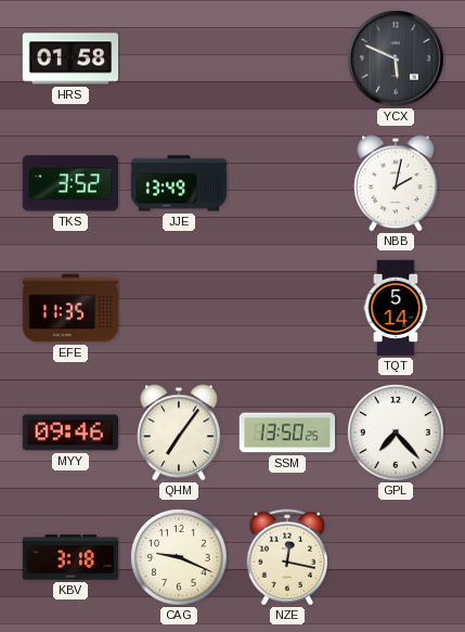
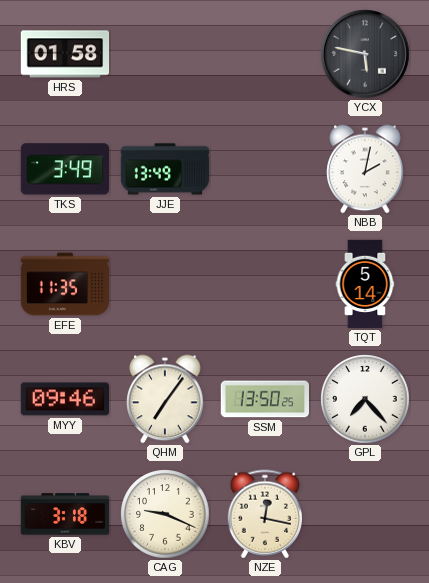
YCX: 5:49 -> 5:47 (365, 54)
TKS: 3:52 -> 3:49 (64, 169)
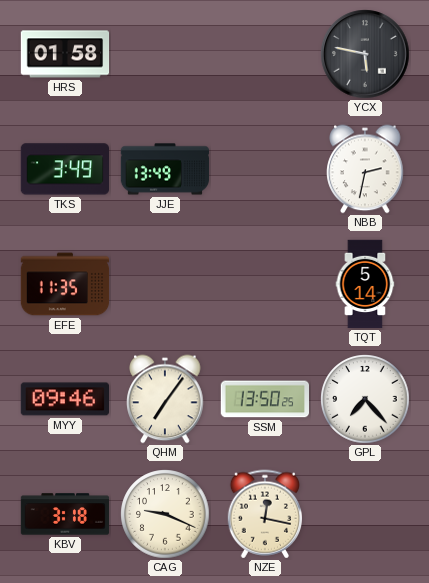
NBB: 2:02 -> 2:32 (365, 169)
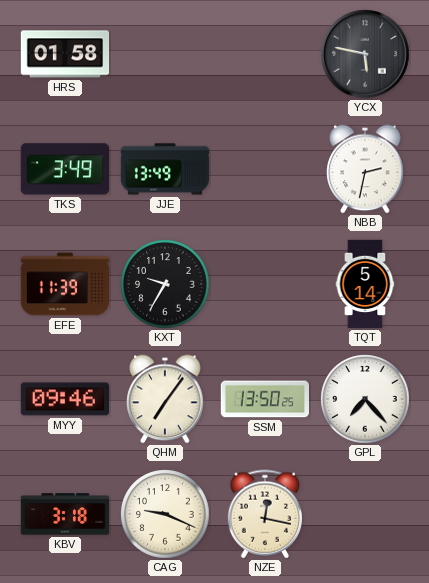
EFE: 11:35 -> 11:39 (65, 284)
KXT: none -> 9:35 (165, 284)
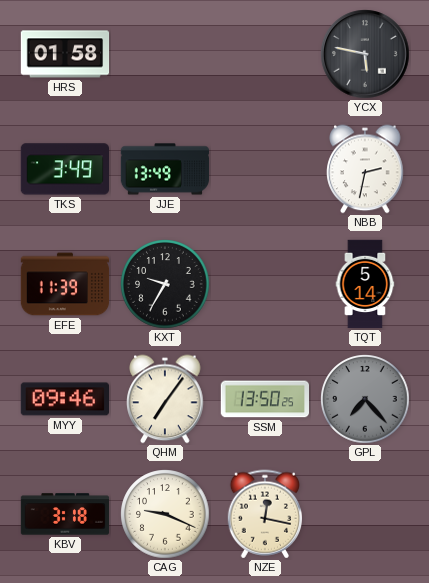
GPL dial: white -> grey (365, 399)
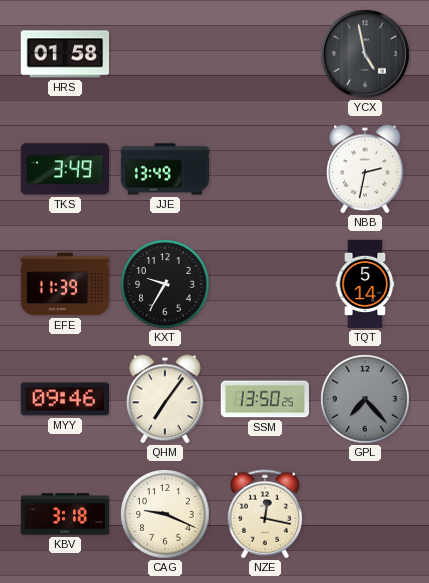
YCX: 5:47 -> 4:58 (365, 54)
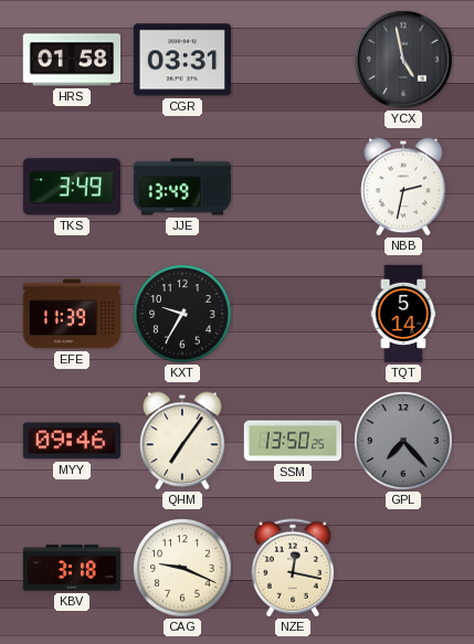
CGR: none -> 03:31 (181, 60)
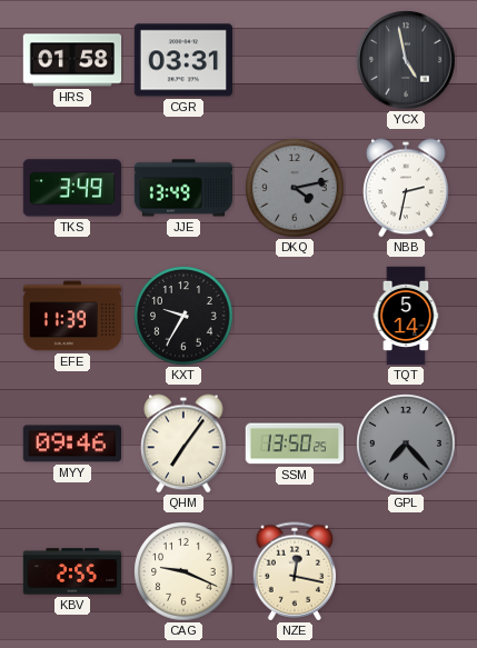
DKQ: none -> 4:13 (295, 188)
KBV: 3:18 -> 2:55 (72, 571)
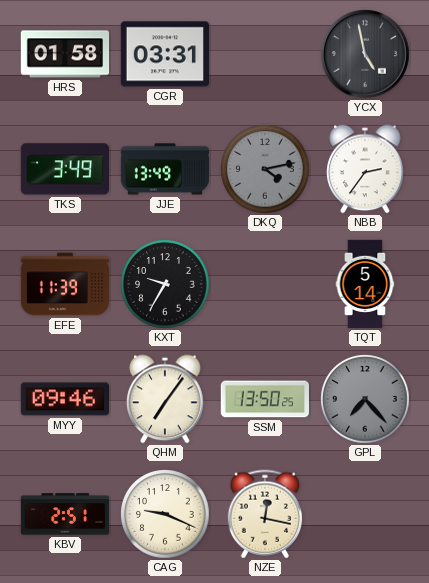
NBB: 2:32 -> 2:36 (365, 169)
KBV: 2:55 -> 2:51 (65, 514)
